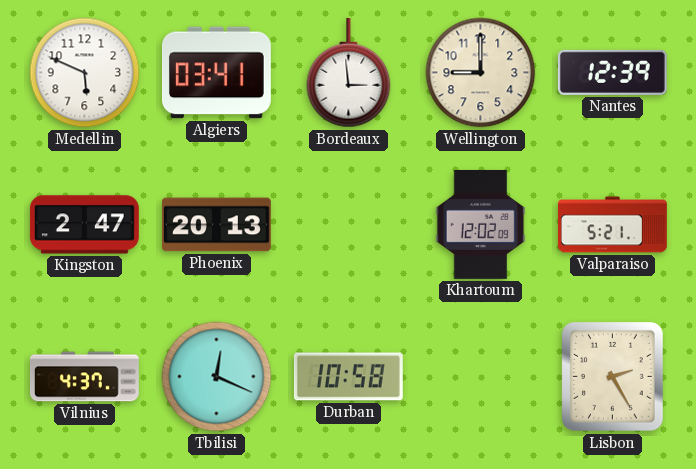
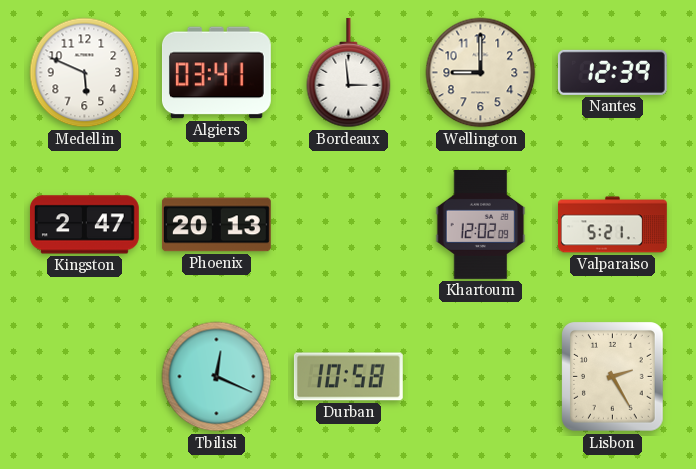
Vilnius: 4:37 -> none (84, 377)
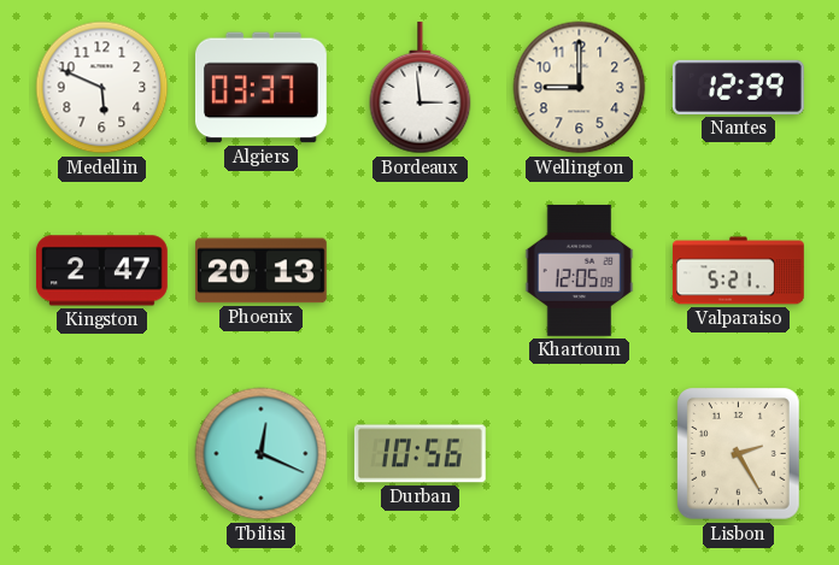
Algiers: 03:41 -> 03:37 (260, 88)
Khartoum: 12:02 -> 12:05 (580, 270)
Durban: 10:58 -> 10:56 (419, 454)
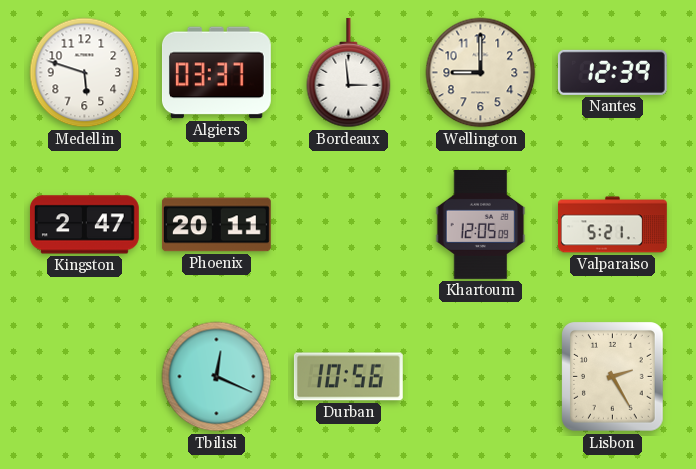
Medellin: 5:49 -> 5:48 (85, 73)
Phoenix: 20:13 -> 20:11 (216, 225)
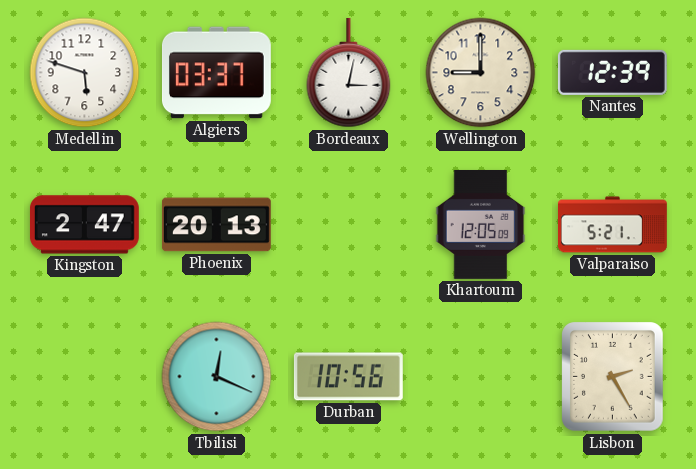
Bordeaux: 2:59 -> 3:02 (349, 73)
Phoenix: 20:11 -> 20:13 (216, 225)
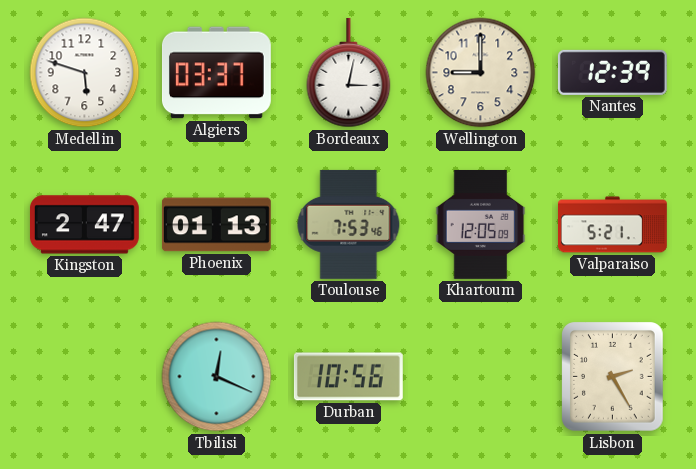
Phoenix: 20:13 -> 01:13 (216, 225)
Toulouse: none -> 7:53 (349, 224)
